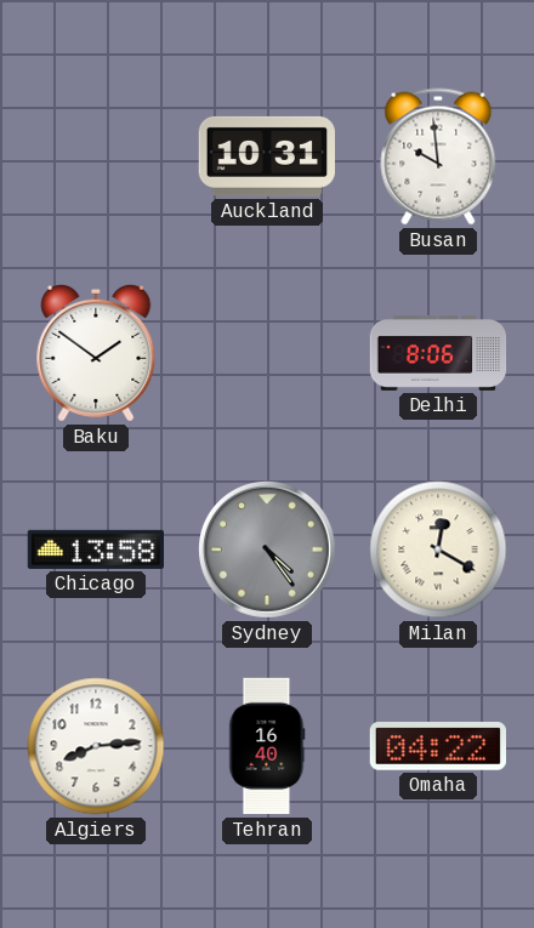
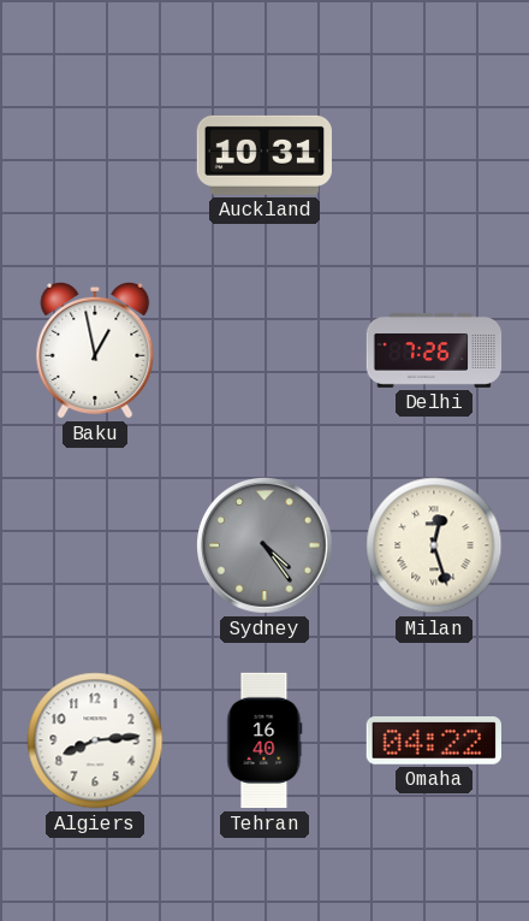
Busan: 9:59 -> none (438, 156)
Baku: 1:51 -> 12:58 (95, 350)
Delhi: 8:06 -> 7:26 (434, 350)
Chicago: 13:58 -> none (95, 550)
Milan: 12:20 -> 12:27 (434, 545)
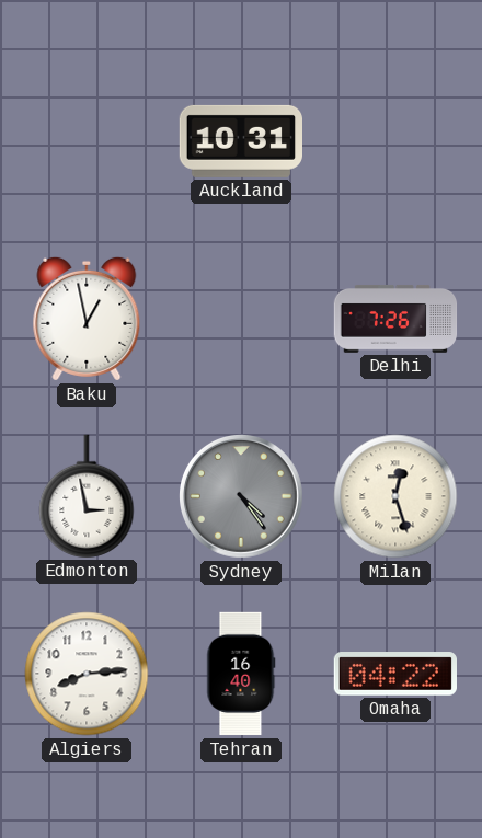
Edmonton: none -> 2:58 (87, 496)
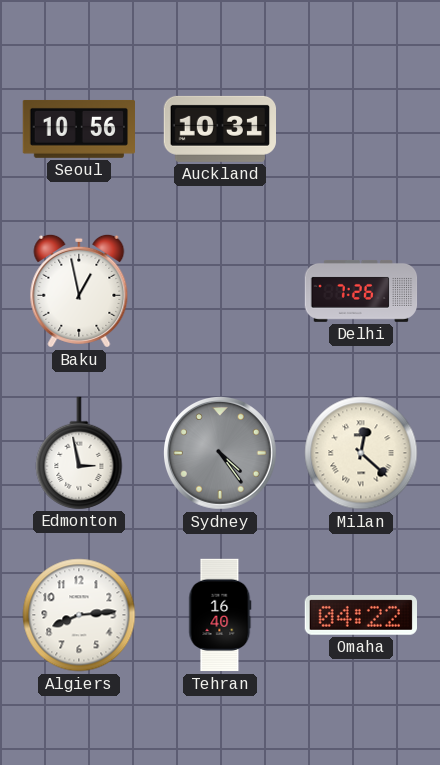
Seoul: none -> 10:56 (79, 129)
Milan: 12:27 -> 12:22 (361, 453)
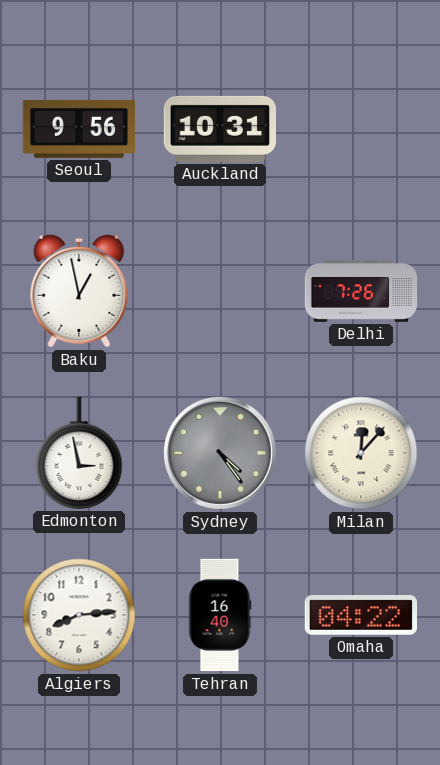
Seoul: 10:56 -> 9:56 (79, 129)
Milan: 12:22 -> 12:07 (361, 453)
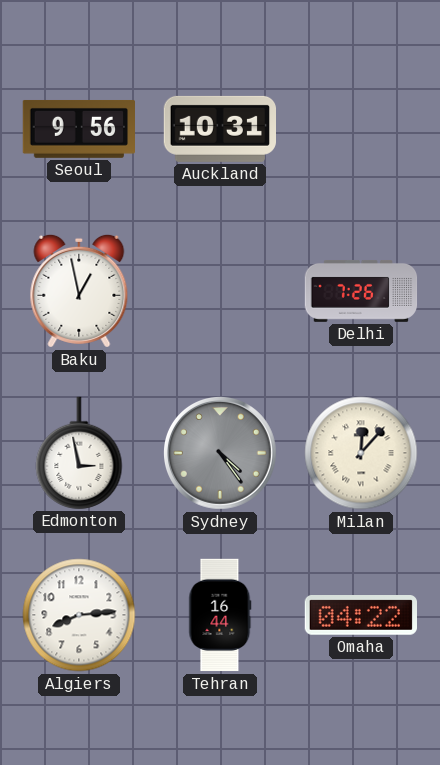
Tehran: 16:40 -> 16:44 (220, 615)
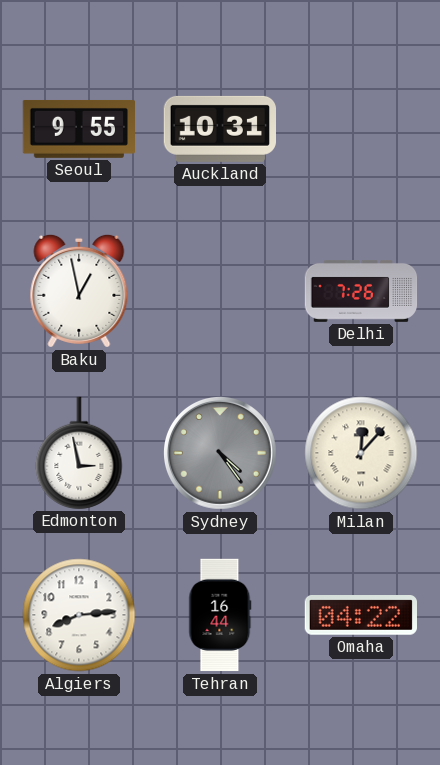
Seoul: 9:56 -> 9:55 (79, 129)
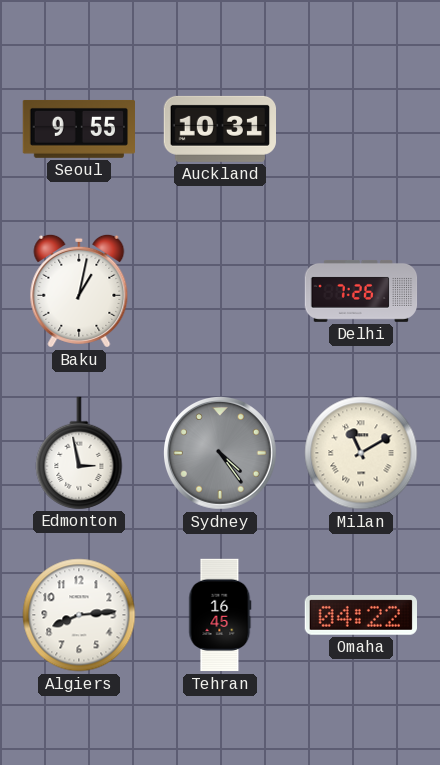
Baku: 12:58 -> 1:02 (79, 291)
Milan: 12:07 -> 11:10 (361, 453)
Tehran: 16:44 -> 16:45 (220, 615)
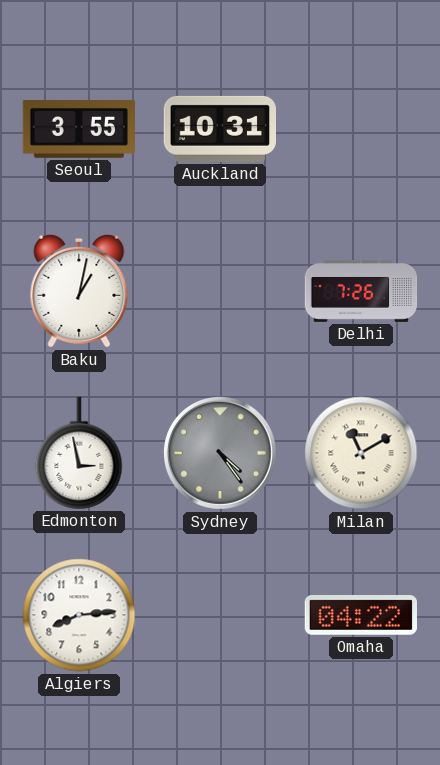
Seoul: 9:55 -> 3:55 (79, 129)
Tehran: 16:45 -> none (220, 615)
